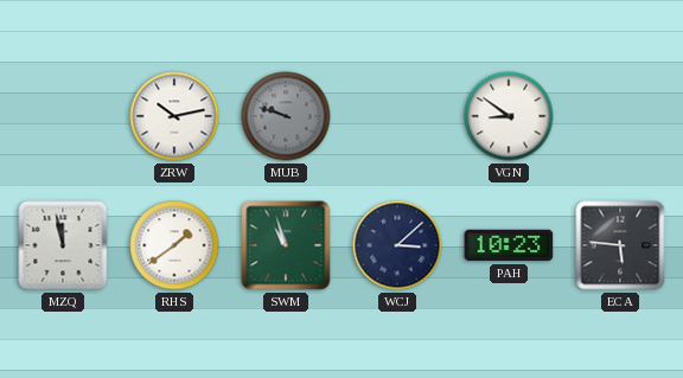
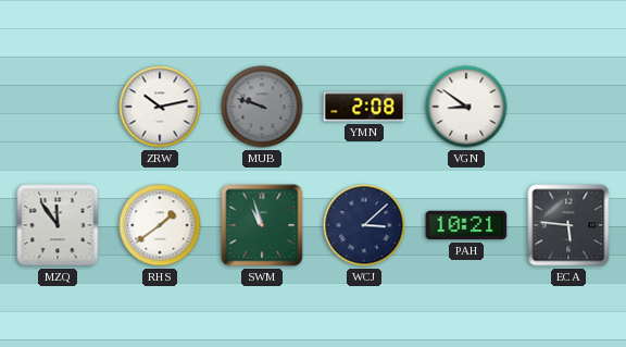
YMN: none -> 2:08 (364, 107)
MZQ: 11:58 -> 11:54 (58, 225)
PAH: 10:23 -> 10:21 (466, 225)
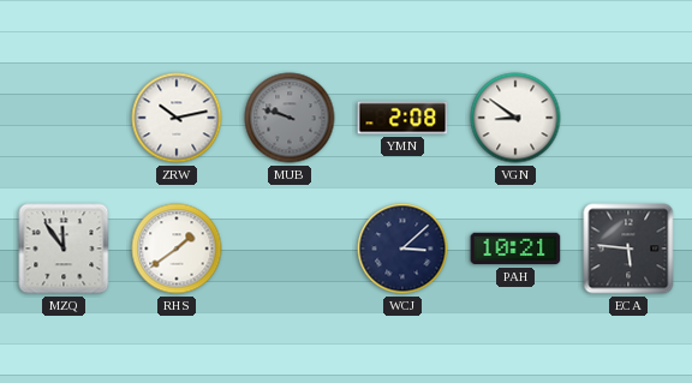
SWM: 10:57 -> none (262, 225)
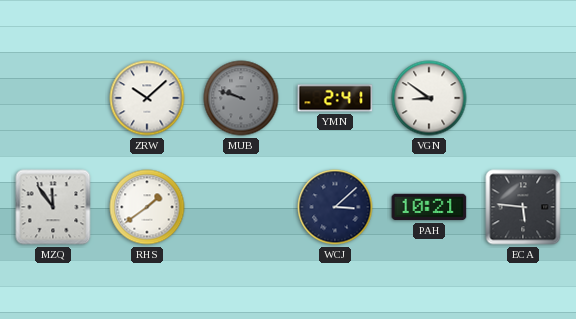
ZRW: 10:13 -> 10:08 (147, 98)
YMN: 2:08 -> 2:41 (335, 98)
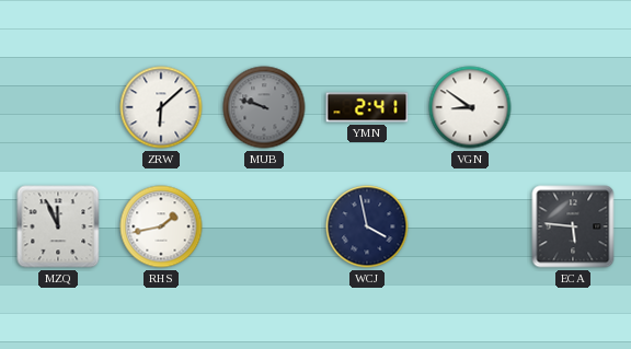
ZRW: 10:08 -> 6:08 (161, 107)
MZQ: 11:54 -> 11:56 (58, 226)
RHS: 1:39 -> 1:43 (161, 226)
WCJ: 3:08 -> 3:58 (367, 226)
PAH: 10:21 -> none (429, 207)
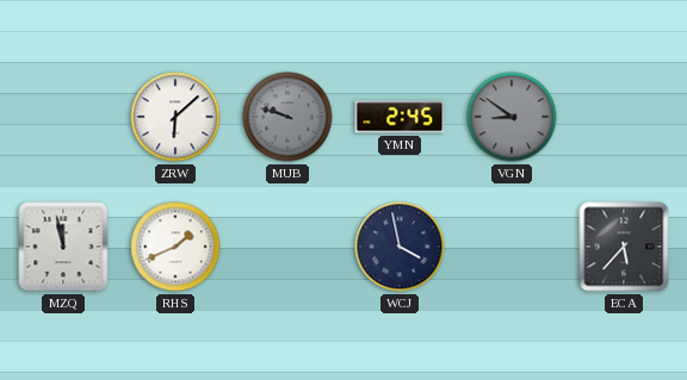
YMN: 2:41 -> 2:45 (400, 117)
VGN dial: white -> grey (512, 117)
MZQ: 11:56 -> 11:58 (63, 247)
RHS: 1:43 -> 1:41 (175, 247)
ECA: 5:46 -> 5:37 (624, 247)
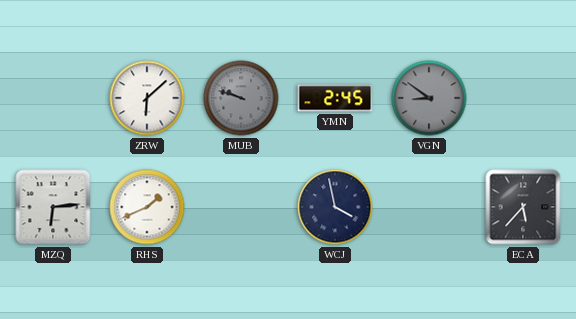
MZQ: 11:58 -> 6:14 (53, 207)
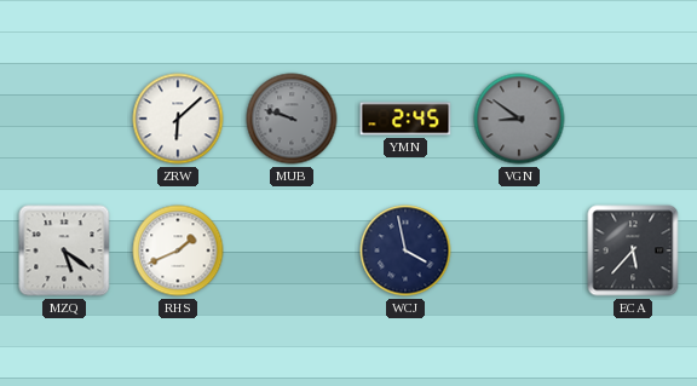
MZQ: 6:14 -> 5:21 (64, 250)
